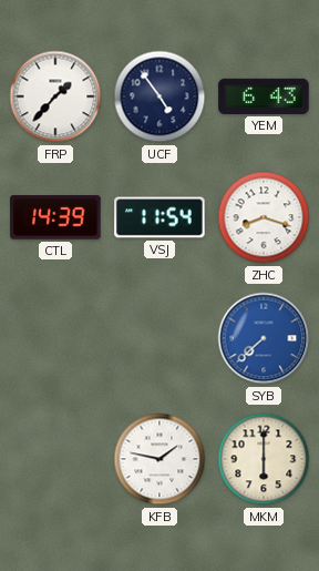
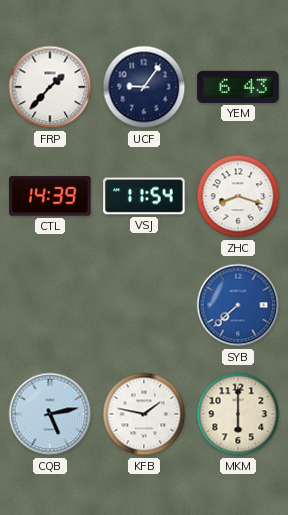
UCF: 4:54 -> 9:06 (144, 87)
CQB: none -> 5:13 (50, 414)
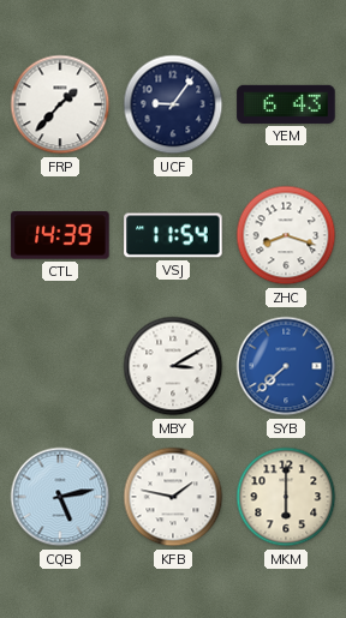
MBY: none -> 3:10 (173, 366)
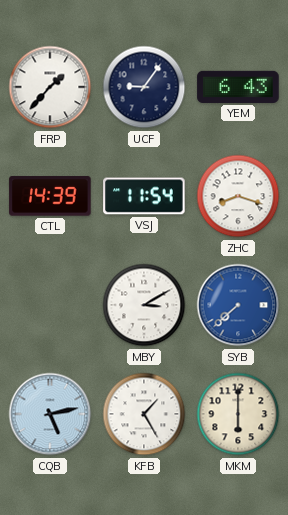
KFB: 1:47 -> 1:25 (144, 414)
